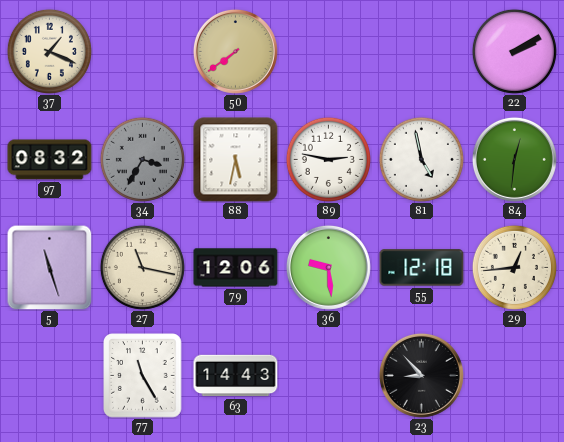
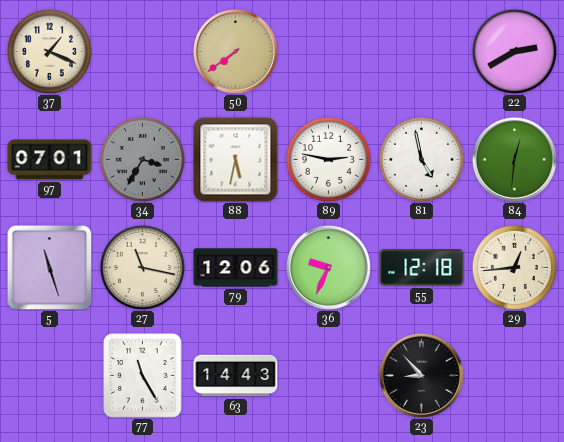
22: 2:10 -> 2:40 (514, 51)
97: 08:32 -> 07:01 (50, 160)
36: 9:29 -> 9:34 (328, 267)
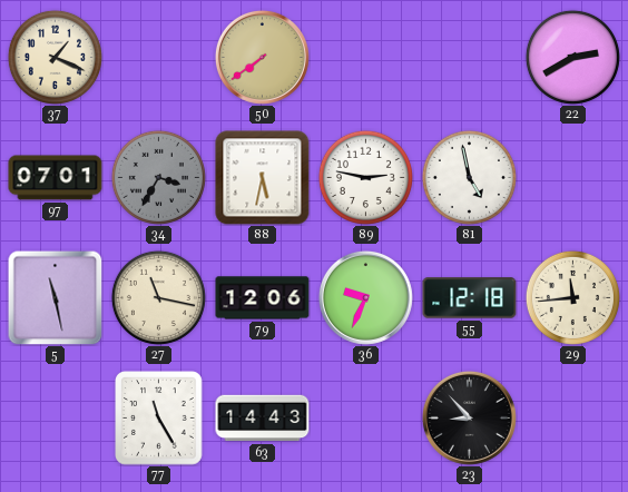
84: 12:31 -> none (514, 159)
5: 11:27 -> 11:28 (55, 297)
29: 12:44 -> 11:44 (572, 297)
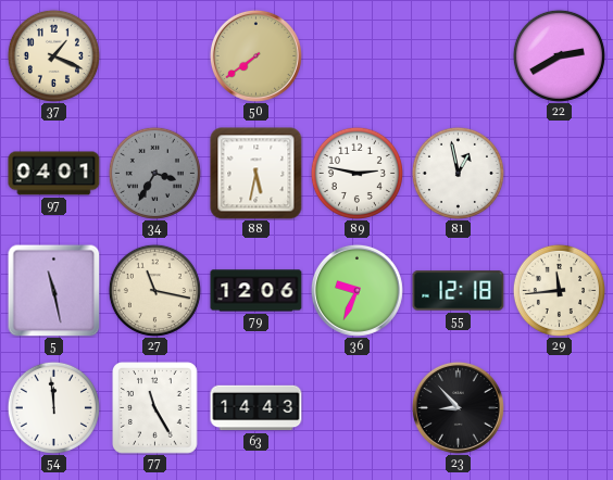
97: 07:01 -> 04:01 (54, 174)
81: 4:58 -> 12:58 (458, 173)
54: none -> 11:59 (53, 407)
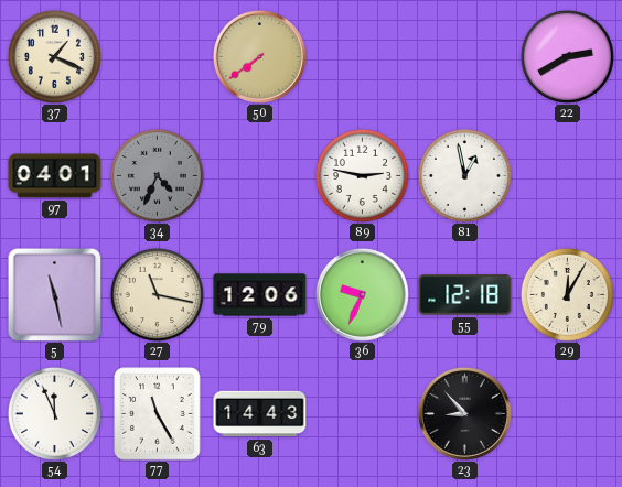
34: 3:35 -> 4:34 (157, 175)
88: 5:32 -> none (257, 174)
29: 11:44 -> 12:05 (567, 294)
54: 11:59 -> 11:56 (54, 413)
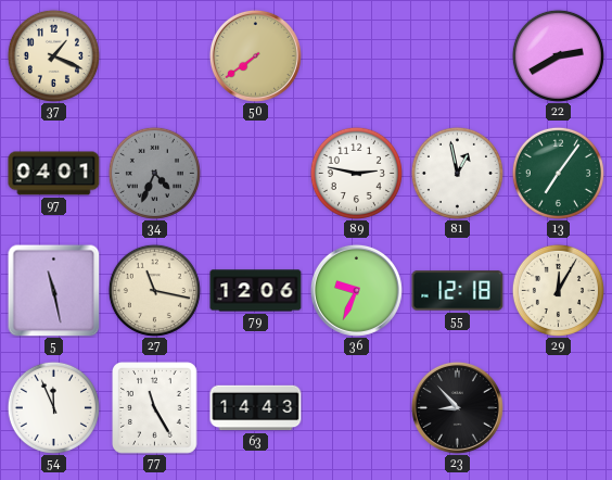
13: none -> 7:06 (558, 173)
